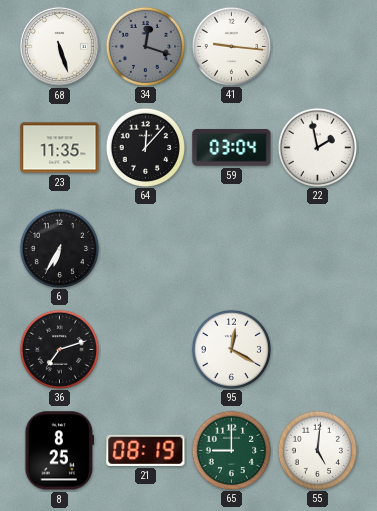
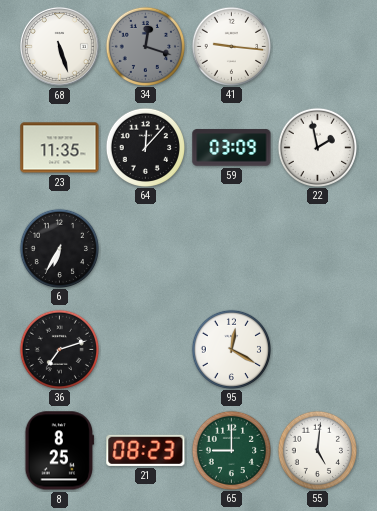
59: 03:04 -> 03:09 (232, 148)
21: 08:19 -> 08:23 (146, 450)
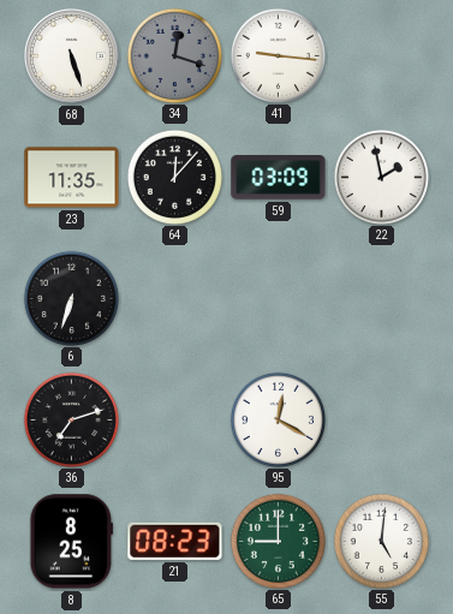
6: 6:35 -> 6:33 (71, 298)
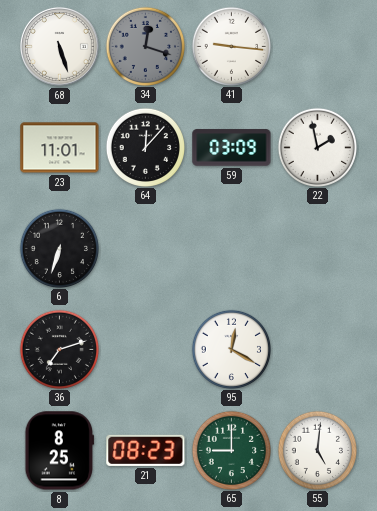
23: 11:35 -> 11:01 (60, 148)
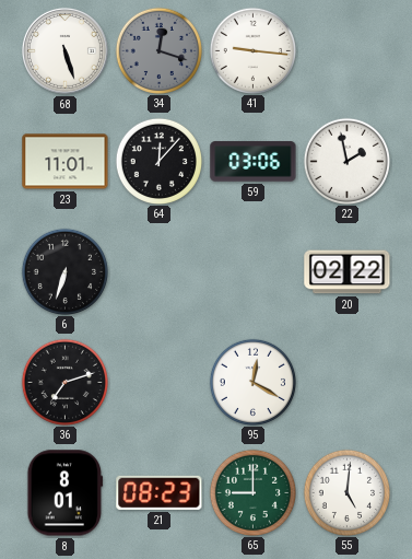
59: 03:09 -> 03:06 (254, 162)
20: none -> 02:22 (348, 272)
8: 8:25 -> 8:01 (66, 493)
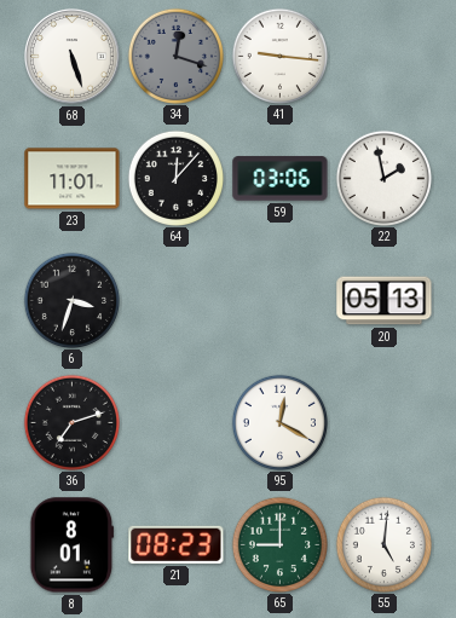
6: 6:33 -> 3:33 (71, 300)
20: 02:22 -> 05:13 (385, 301)
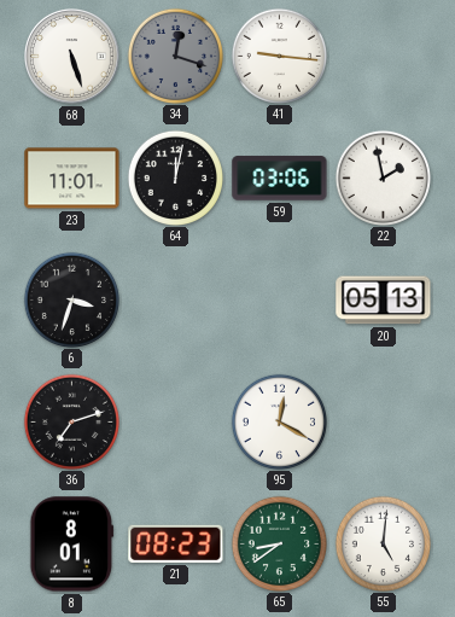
64: 12:07 -> 12:02 (175, 177)
65: 9:00 -> 8:39 (279, 543)
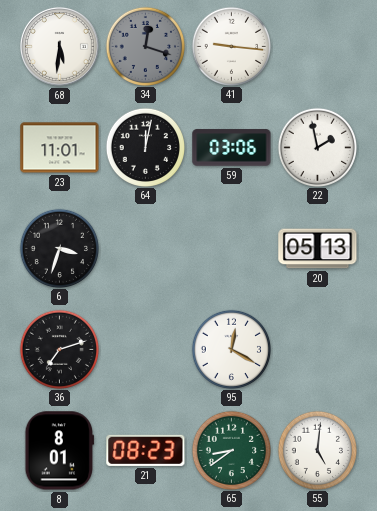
68: 5:27 -> 5:31 (59, 46)
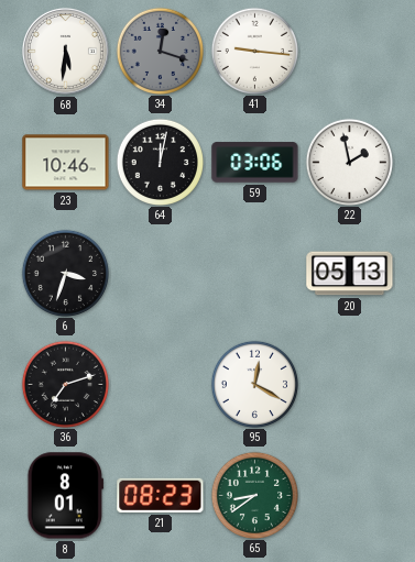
23: 11:01 -> 10:46 (66, 163)
55: 5:01 -> none (317, 450)
